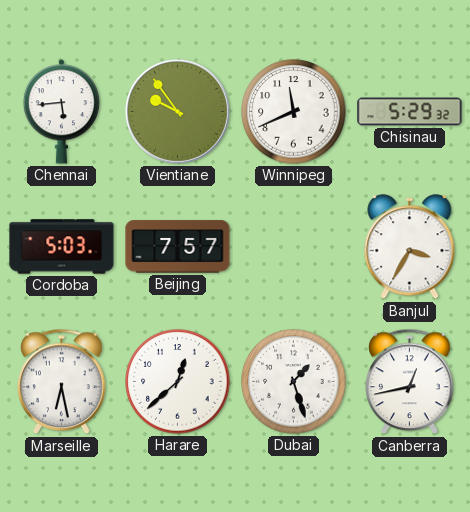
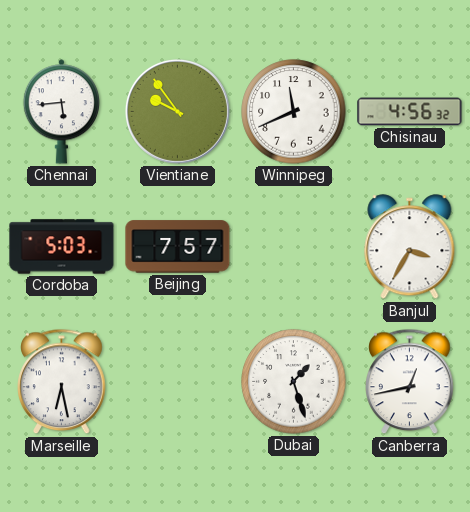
Chisinau: 5:29 -> 4:56 (410, 112)
Harare: 12:38 -> none (178, 382)
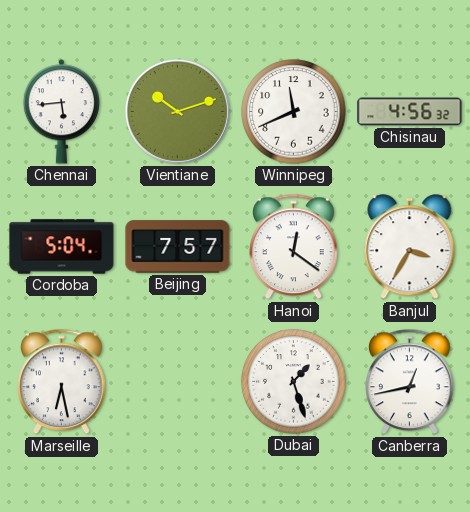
Vientiane: 9:54 -> 10:12 (177, 111)
Cordoba: 5:03 -> 5:04 (62, 247)
Hanoi: none -> 12:21 (294, 247)
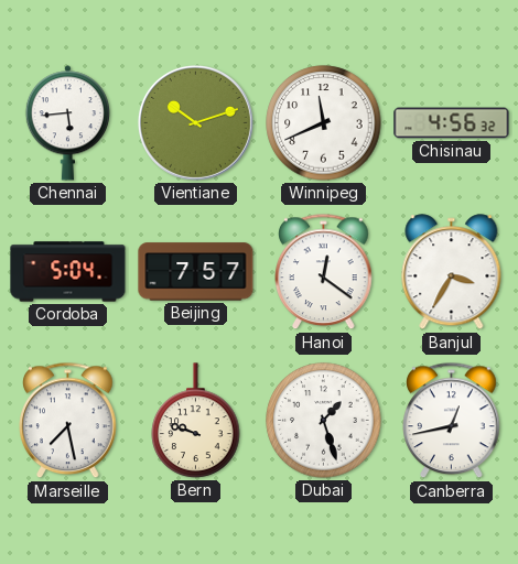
Marseille: 6:28 -> 7:28 (68, 421)
Bern: none -> 9:48 (196, 421)
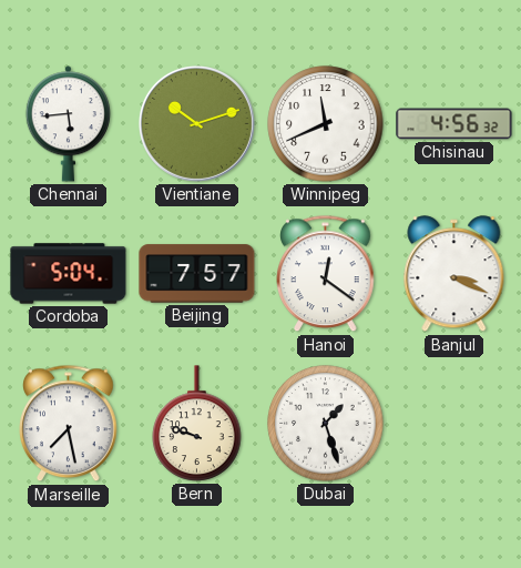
Banjul: 3:35 -> 3:19 (454, 274)
Canberra: 12:43 -> none (452, 421)
